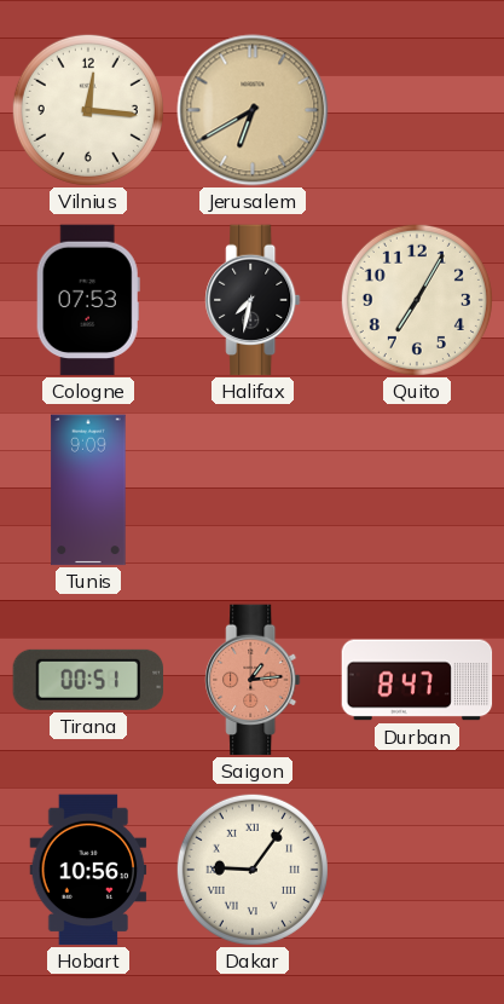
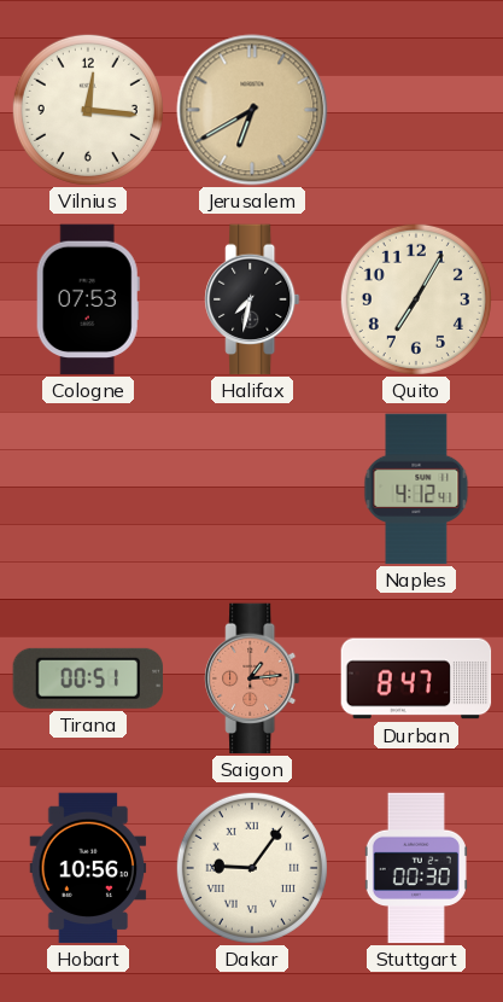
Tunis: 9:09 -> none (88, 490)
Naples: none -> 4:12 (416, 489)
Stuttgart: none -> 00:30 (416, 868)
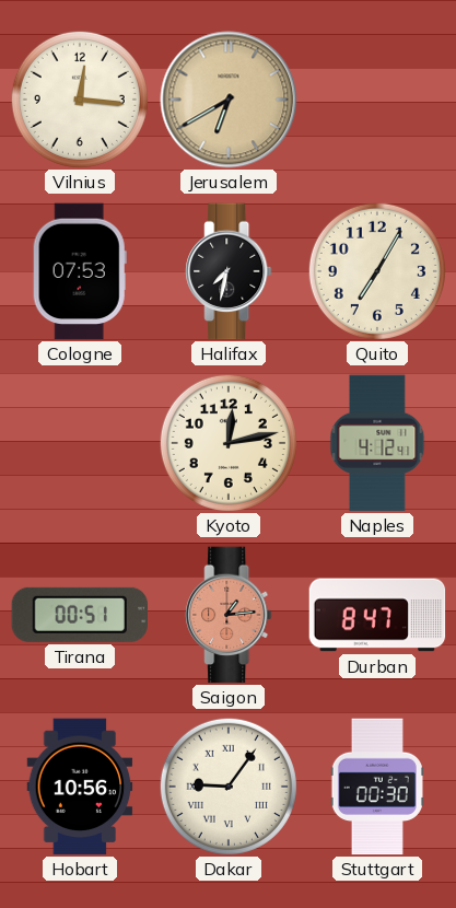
Kyoto: none -> 12:13 (229, 443)
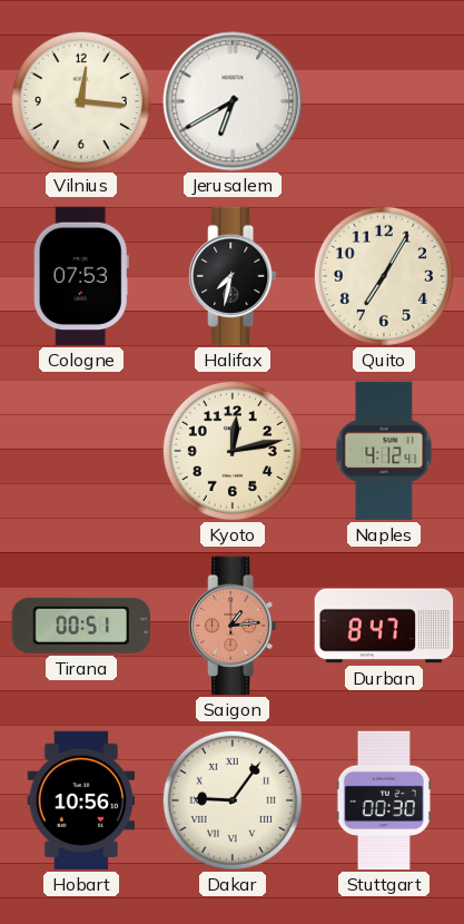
Jerusalem dial: champagne -> white (233, 101)
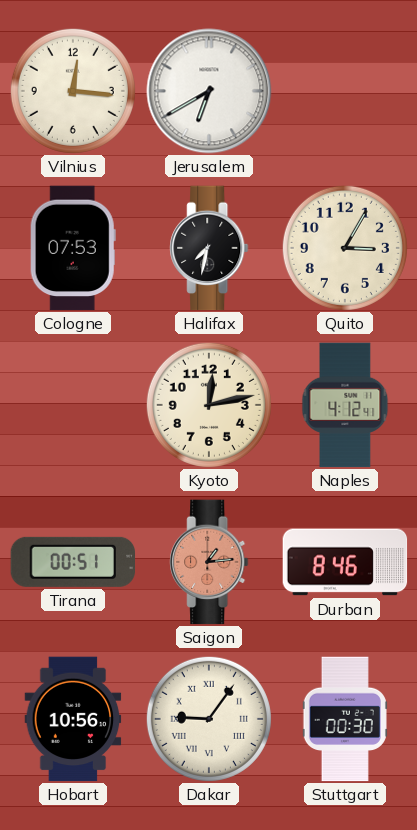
Quito: 7:05 -> 3:05 (345, 248)
Durban: 8:47 -> 8:46 (345, 562)
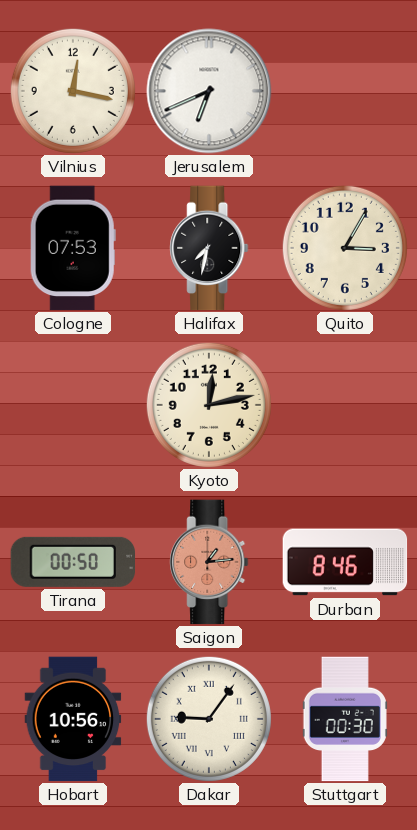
Vilnius: 12:16 -> 12:17 (73, 91)
Jerusalem: 6:40 -> 6:41 (209, 91)
Naples: 4:12 -> none (345, 405)
Tirana: 00:51 -> 00:50 (73, 562)
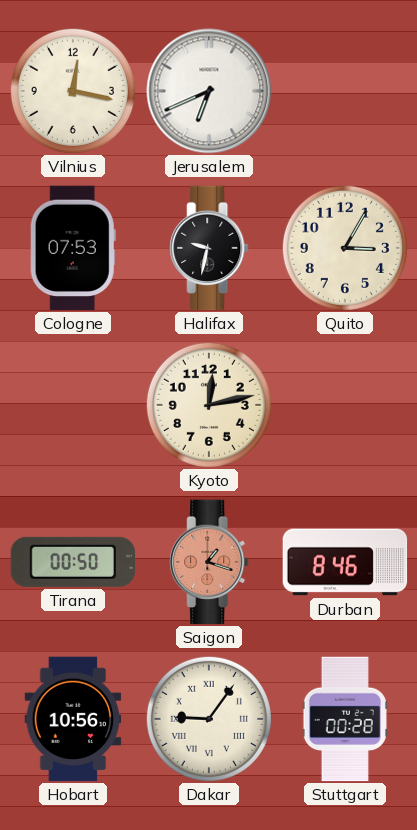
Halifax: 7:32 -> 9:32 (209, 248)
Saigon: 1:14 -> 1:18 (209, 562)
Stuttgart: 00:30 -> 00:28 (345, 719)
